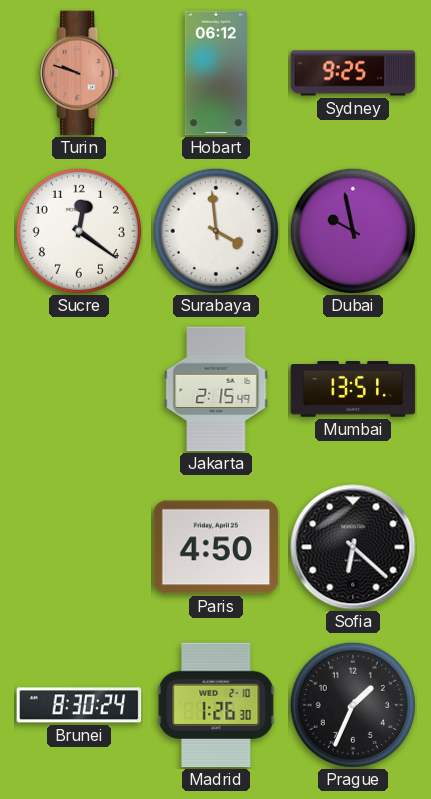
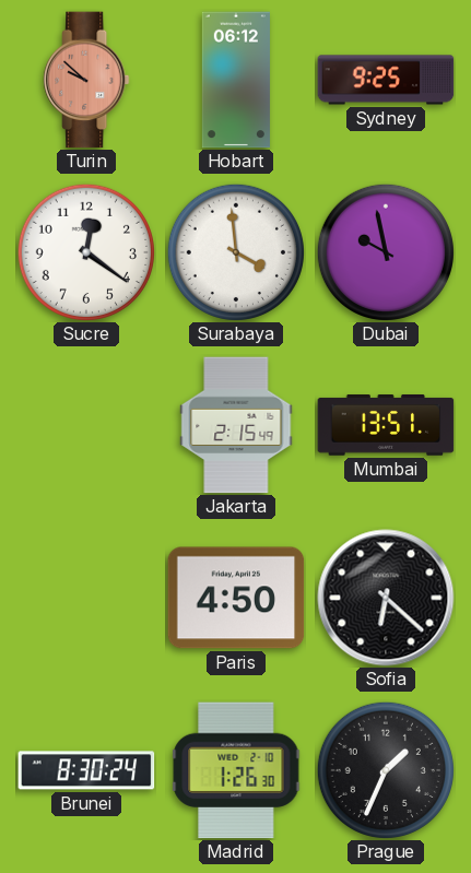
Turin: 9:48 -> 9:52 (86, 80)
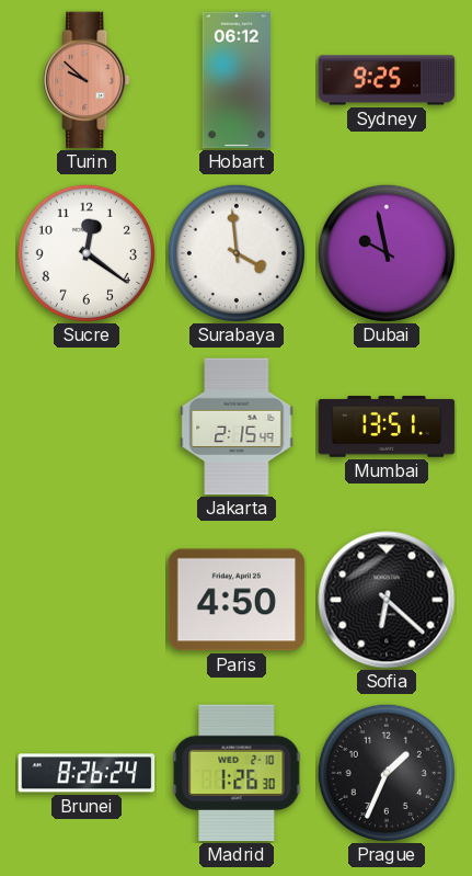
Brunei: 8:30 -> 8:26 (87, 773)
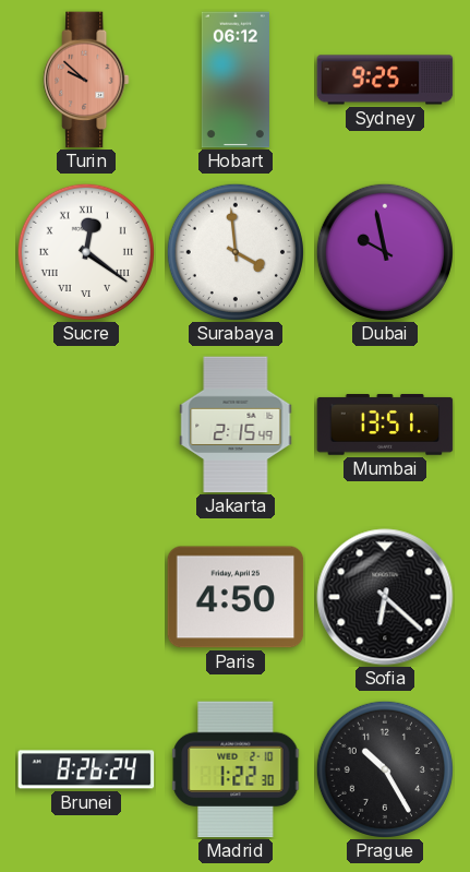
Sucre numerals: Arabic -> Roman (86, 252)
Madrid: 1:26 -> 1:22 (236, 769)
Prague: 1:34 -> 10:25 (385, 769)
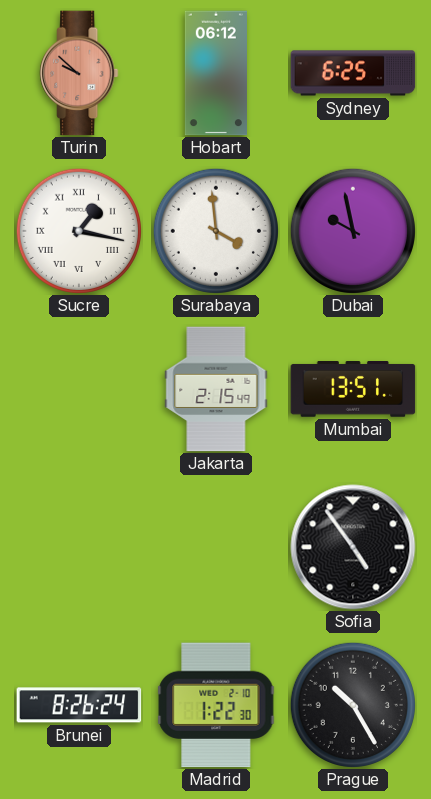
Sydney: 9:25 -> 6:25 (353, 73)
Sucre: 12:21 -> 1:17 (79, 231)
Paris: 4:50 -> none (236, 597)
Sofia: 6:22 -> 4:54 (353, 547)
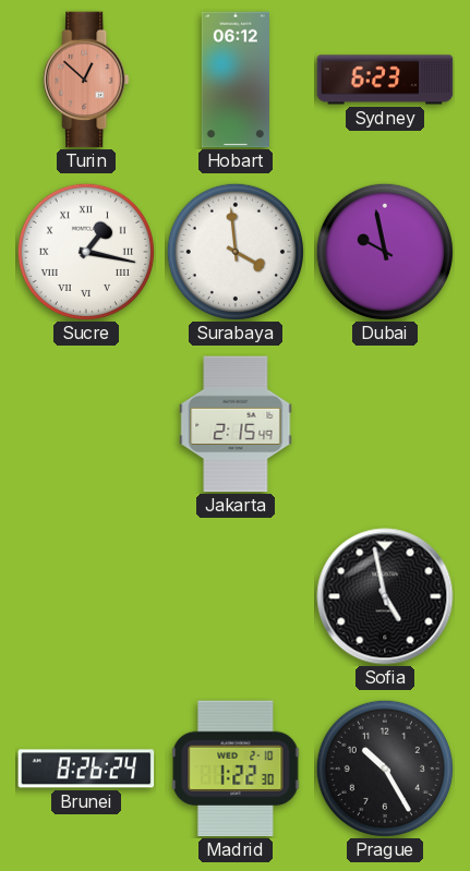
Turin: 9:52 -> 12:52 (86, 80)
Sydney: 6:25 -> 6:23 (385, 80)
Mumbai: 13:51 -> none (353, 389)
Sofia: 4:54 -> 4:58 (385, 596)
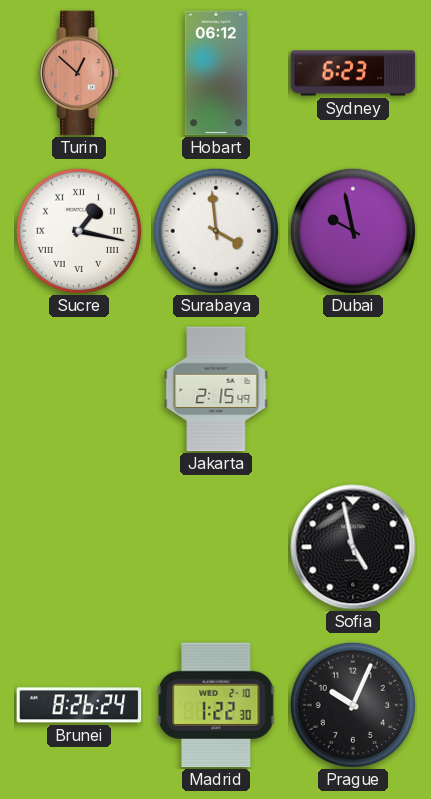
Prague: 10:25 -> 10:04 (353, 705)
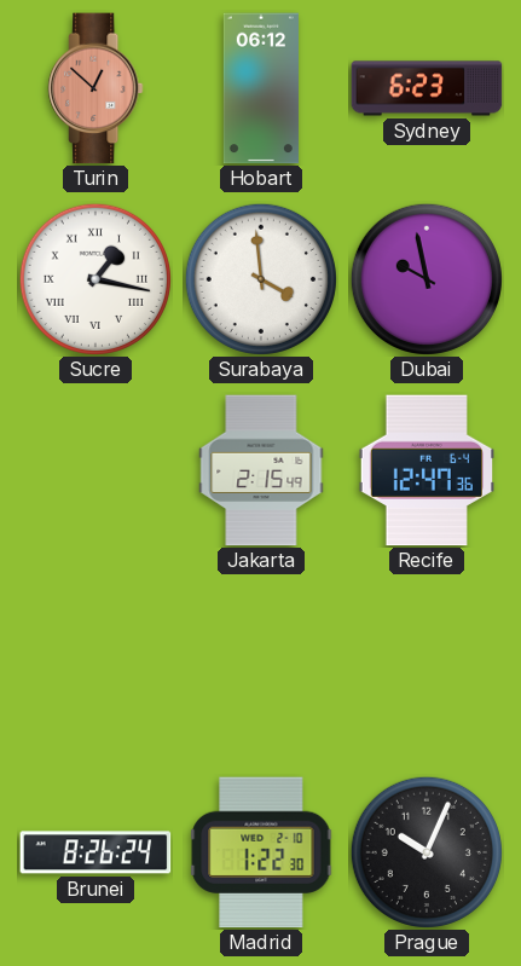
Recife: none -> 12:47 (426, 470)
Sofia: 4:58 -> none (353, 547)
